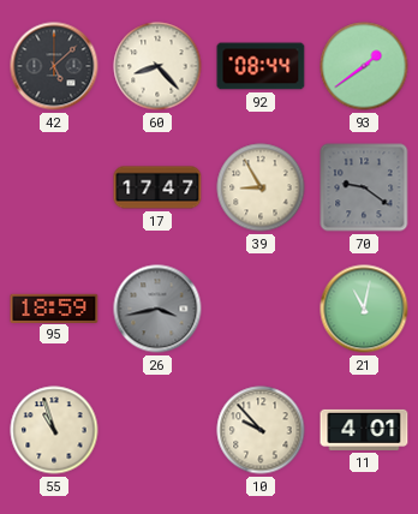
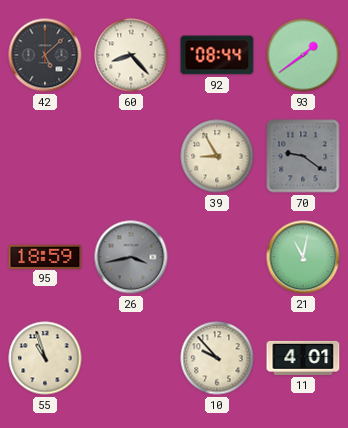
17: 17:47 -> none (157, 187)
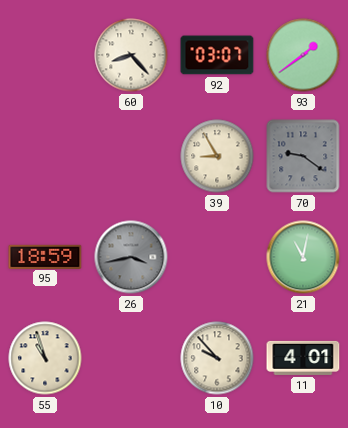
42: 5:08 -> none (45, 55)
92: 08:44 -> 03:07 (217, 55)
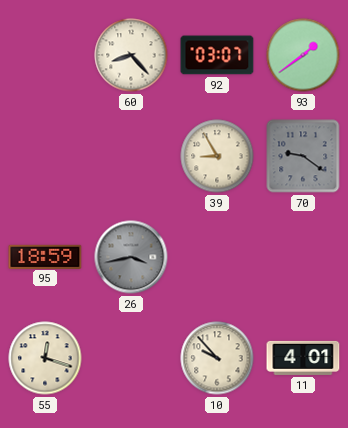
21: 11:02 -> none (303, 257)
55: 10:57 -> 12:18 (45, 358)
